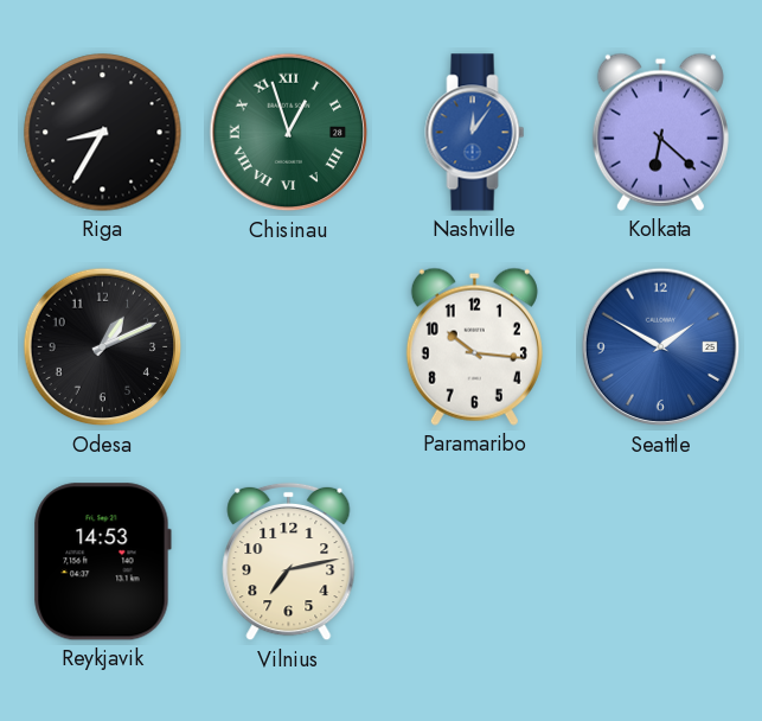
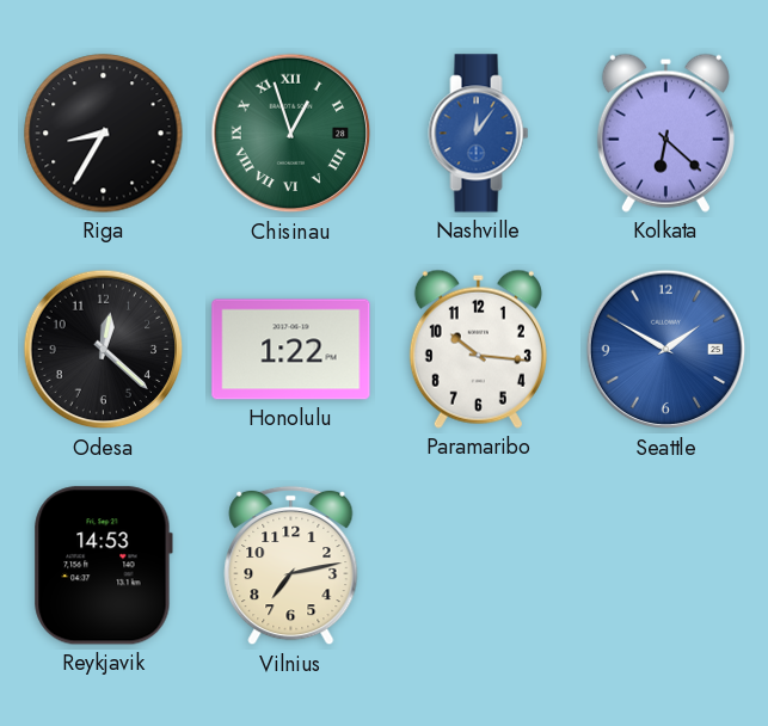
Odesa: 1:11 -> 12:22 (104, 350)
Honolulu: none -> 1:22 (291, 350)
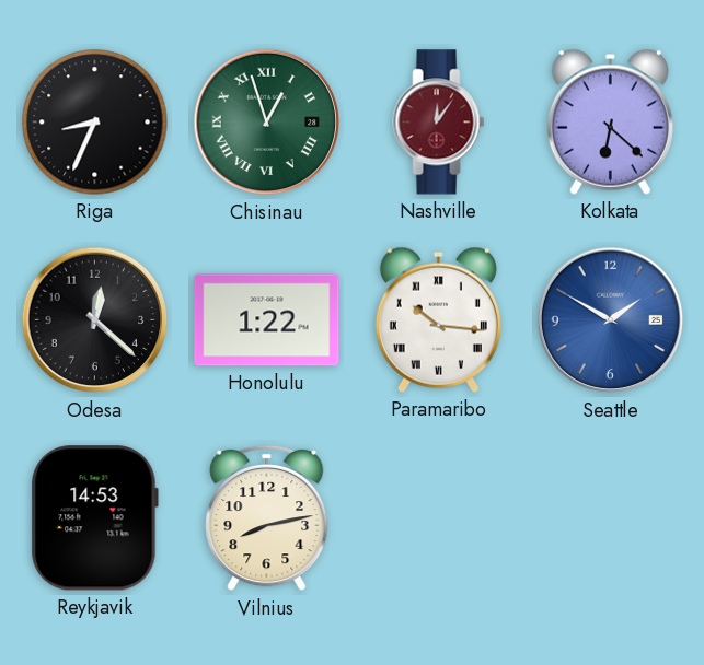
Riga: 8:35 -> 8:34 (95, 122)
Nashville dial: blue -> burgundy (439, 122)
Paramaribo numerals: Arabic -> Roman (438, 319)
Vilnius: 7:13 -> 8:13 (267, 518)
